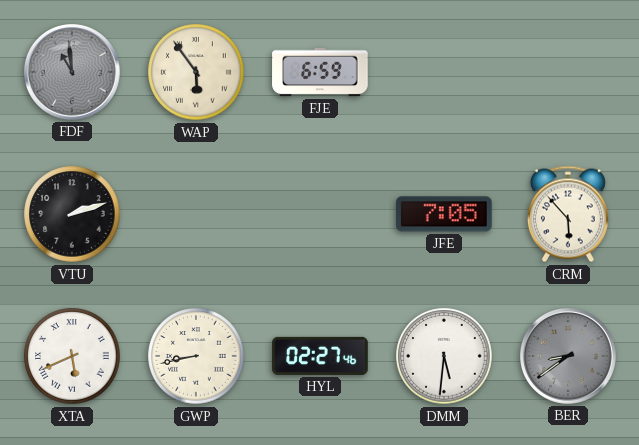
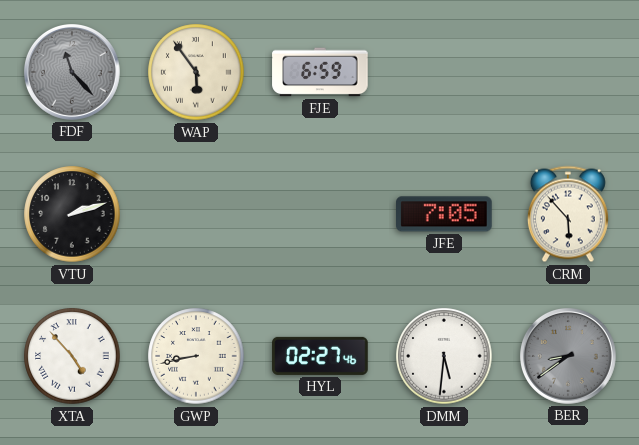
FDF: 10:59 -> 11:23 (73, 73)
XTA: 5:41 -> 4:53 (72, 356)
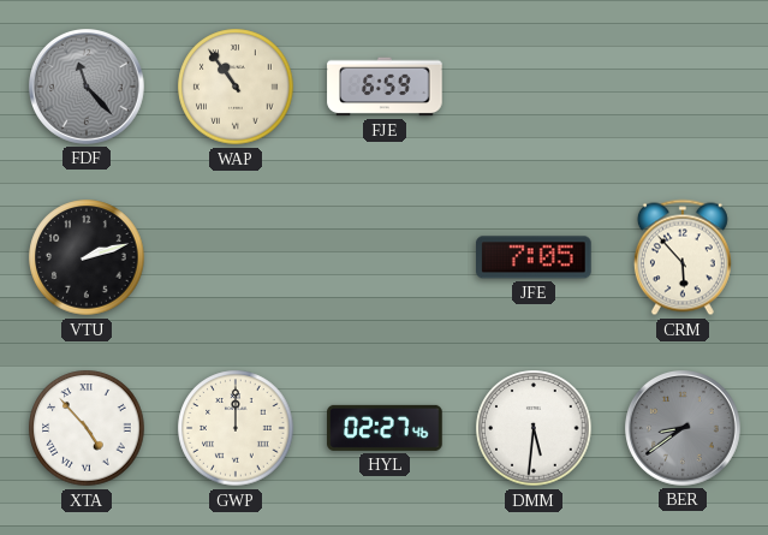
WAP: 5:54 -> 10:54 (236, 87)
GWP: 8:43 -> 12:00 (236, 428)
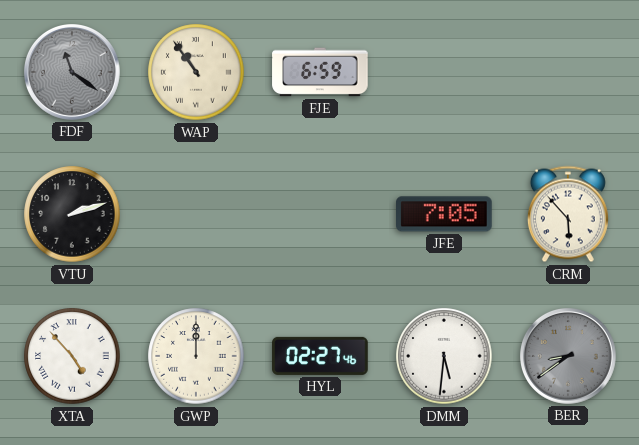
FDF: 11:23 -> 11:21 (73, 73)
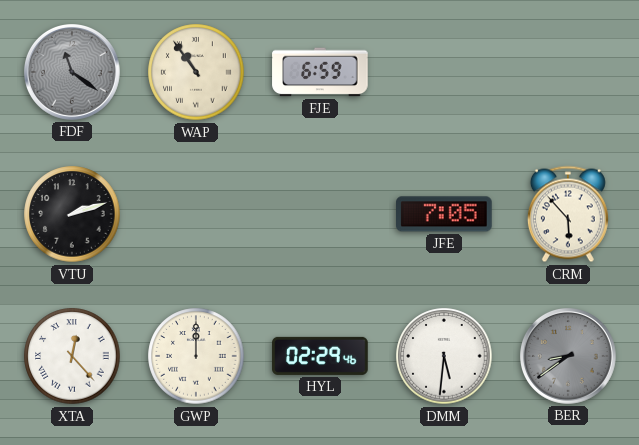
XTA: 4:53 -> 12:23 (72, 356)
HYL: 02:27 -> 02:29 (320, 356)
